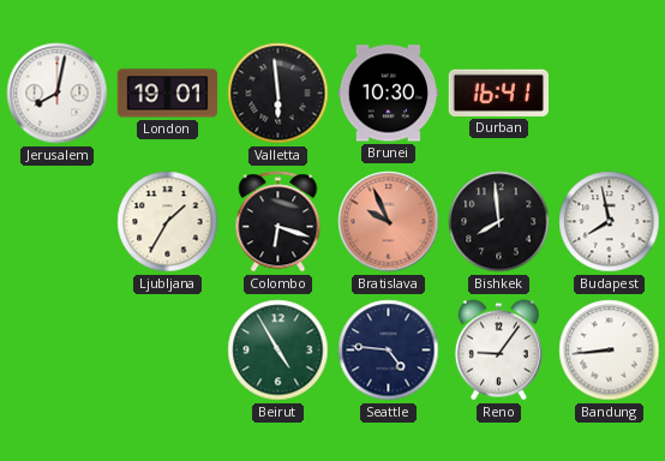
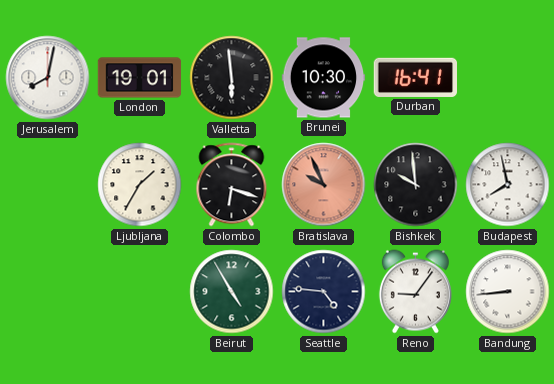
Bishkek: 7:59 -> 9:59 (416, 185)
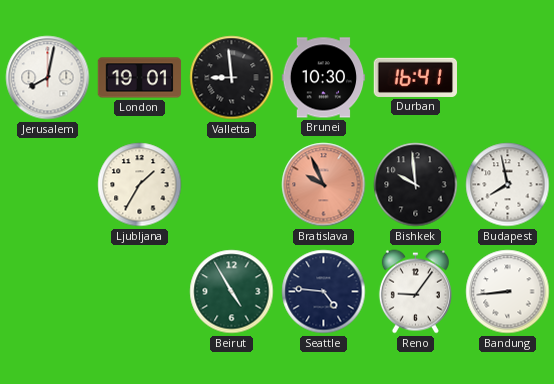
Valletta: 5:59 -> 8:59 (232, 78)
Colombo: 6:18 -> none (232, 185)
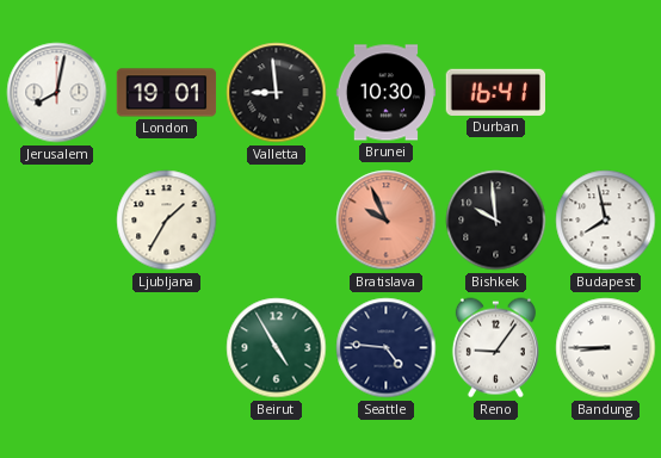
Bandung: 8:44 -> 8:45 (606, 348)
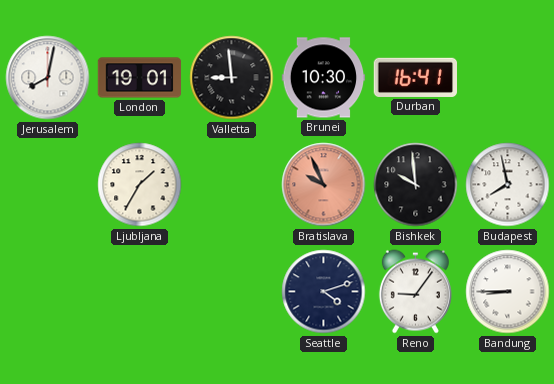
Beirut: 4:55 -> none (277, 348)
Seattle: 4:46 -> 4:12 (324, 292)
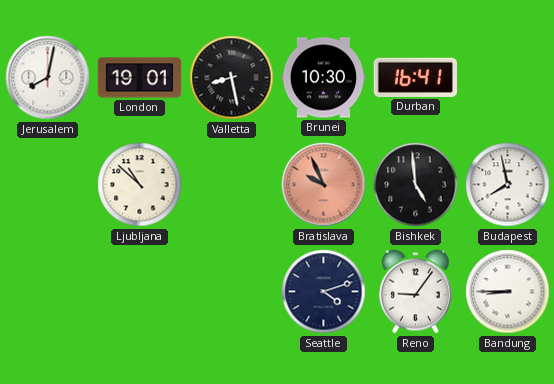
Valletta: 8:59 -> 8:28 (232, 78)
Ljubljana: 1:35 -> 10:52 (140, 185)
Bishkek: 9:59 -> 4:59 (416, 185)
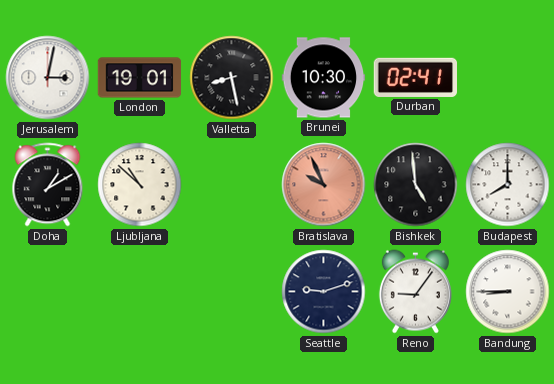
Jerusalem: 8:02 -> 3:02 (48, 78)
Durban: 16:41 -> 02:41 (415, 77)
Doha: none -> 1:10 (48, 185)
Budapest: 7:58 -> 8:00 (508, 185)
Seattle: 4:12 -> 9:12 (324, 292)
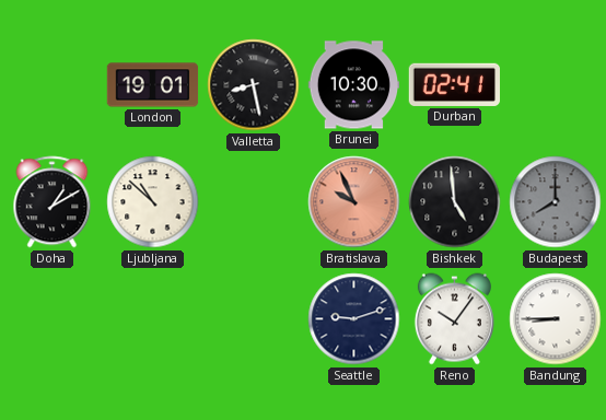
Jerusalem: 3:02 -> none (48, 78)
Budapest dial: white -> grey (556, 202)
Reno: 9:06 -> 10:06 (454, 319)
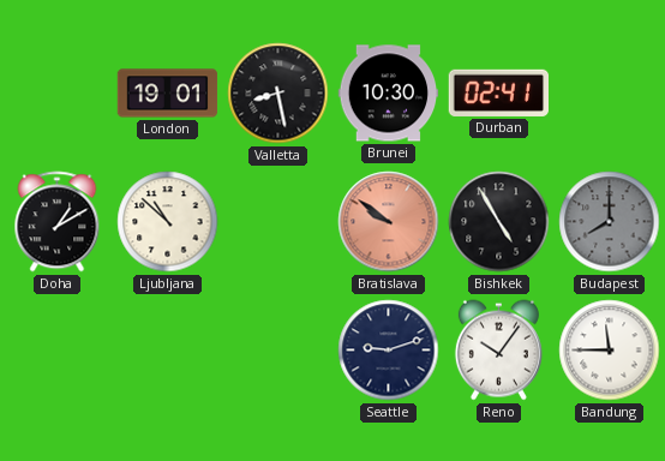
Bratislava: 9:56 -> 9:51 (389, 222)
Bishkek: 4:59 -> 4:55 (499, 222)
Bandung: 8:45 -> 11:45 (610, 351)
